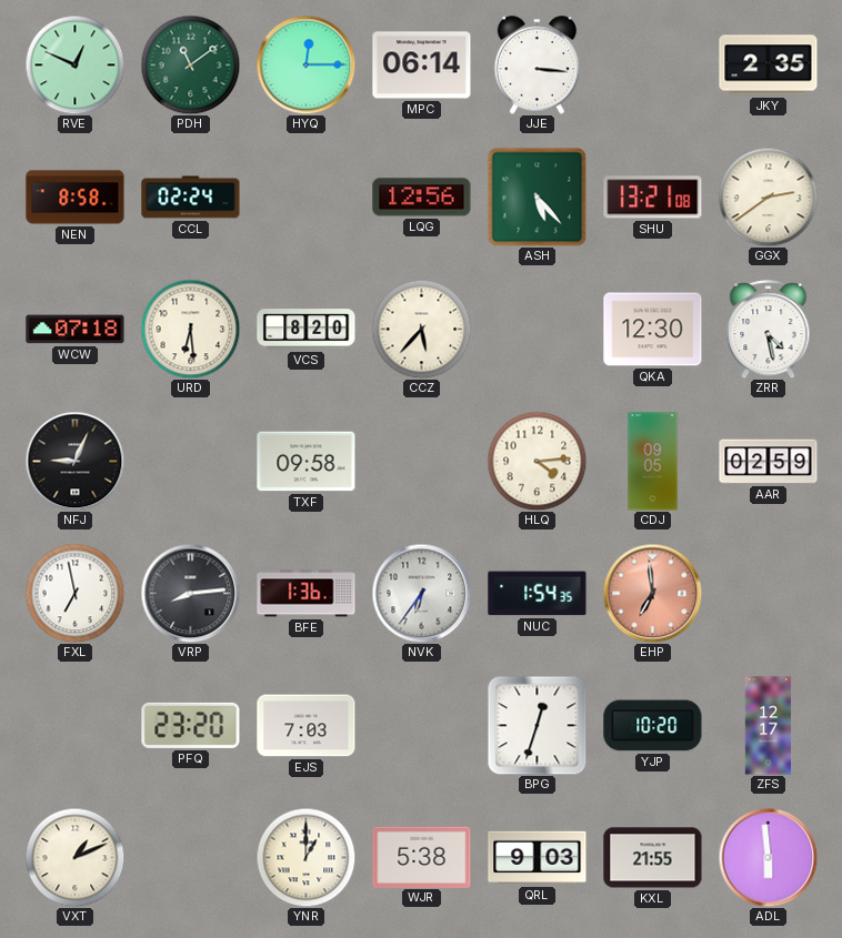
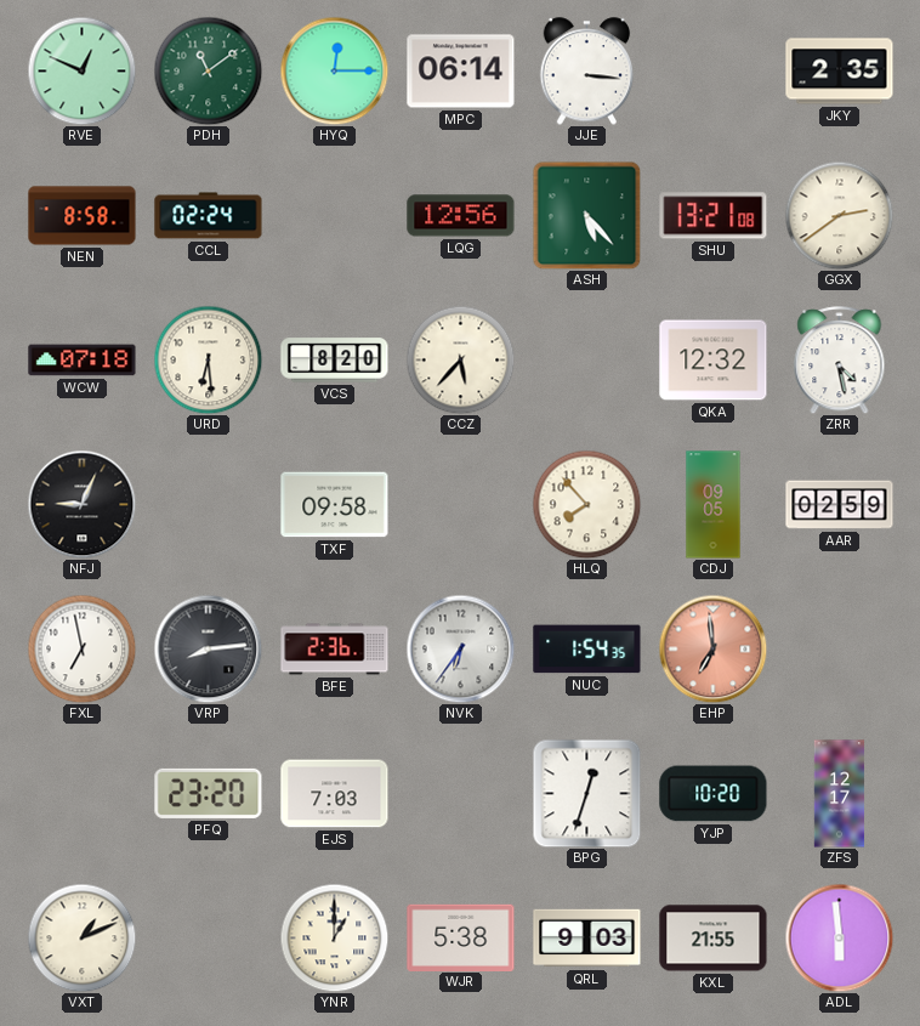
QKA: 12:30 -> 12:32 (714, 361)
HLQ: 4:14 -> 7:53 (586, 504)
BFE: 1:36 -> 2:36 (335, 650)
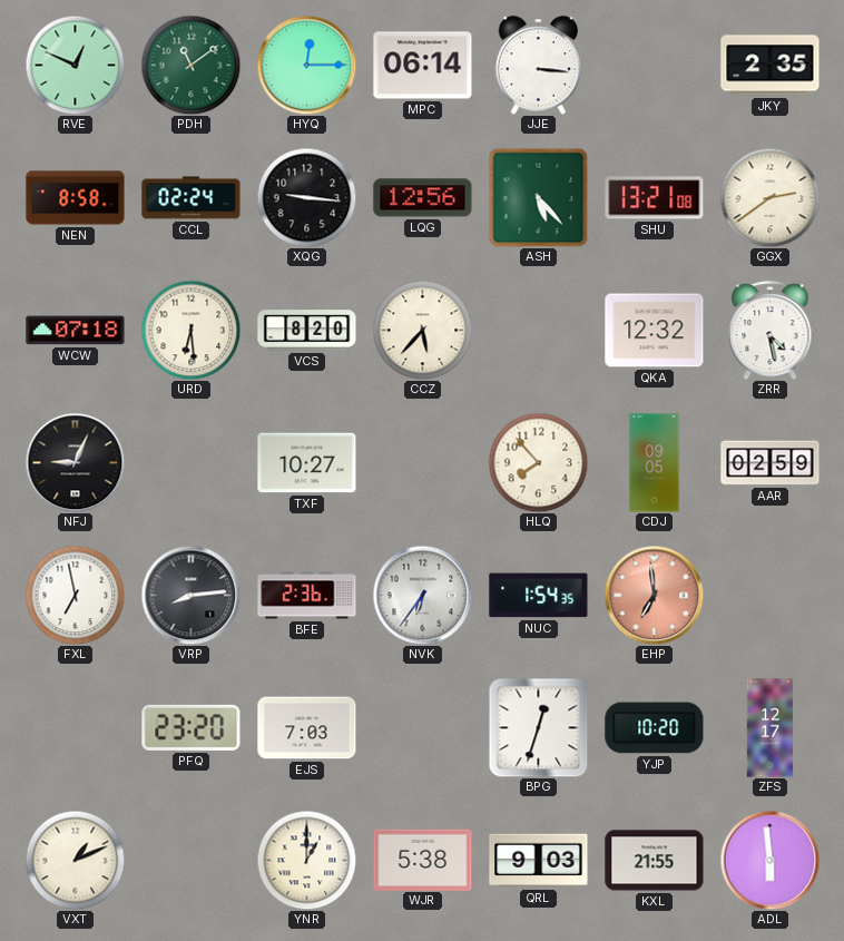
XQG: none -> 9:16 (306, 197)
TXF: 09:58 -> 10:27 (307, 463)
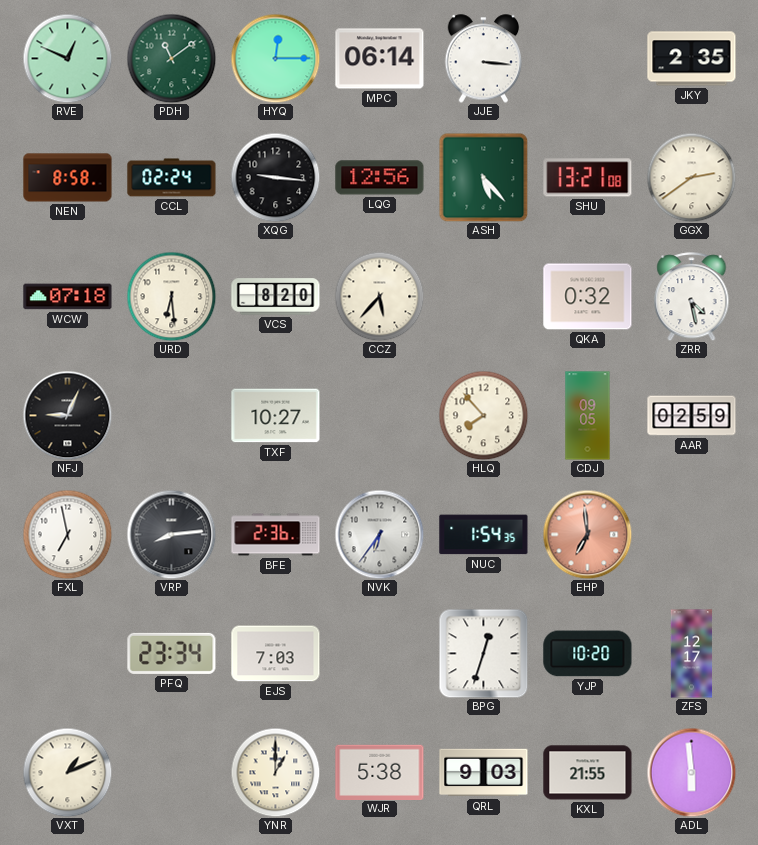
QKA: 12:32 -> 0:32 (588, 297)
PFQ: 23:20 -> 23:34 (172, 653)
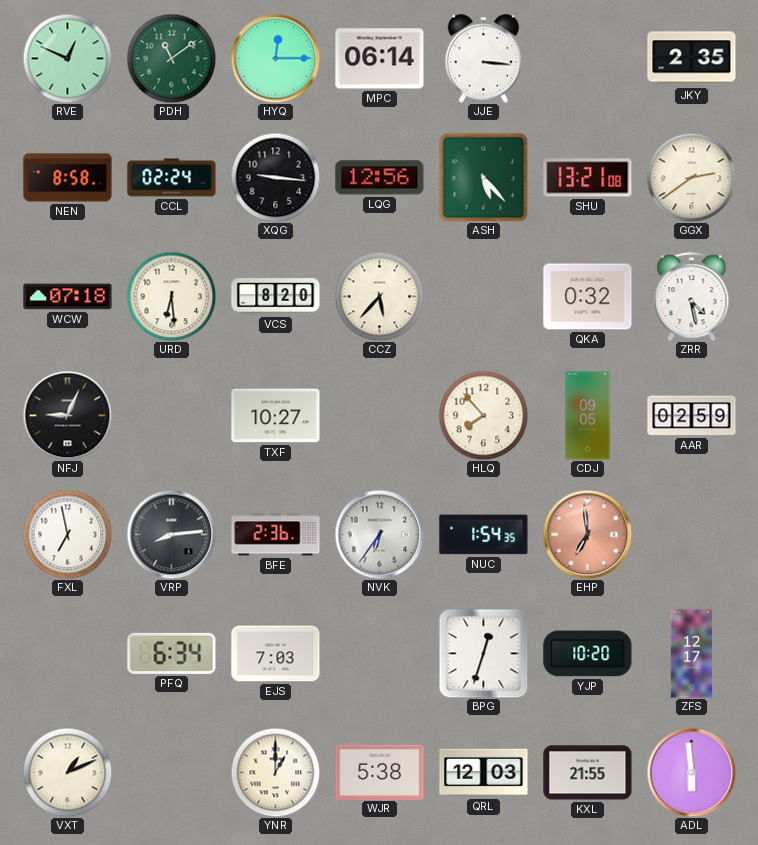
PFQ: 23:34 -> 6:34 (172, 653)
QRL: 9:03 -> 12:03 (484, 773)
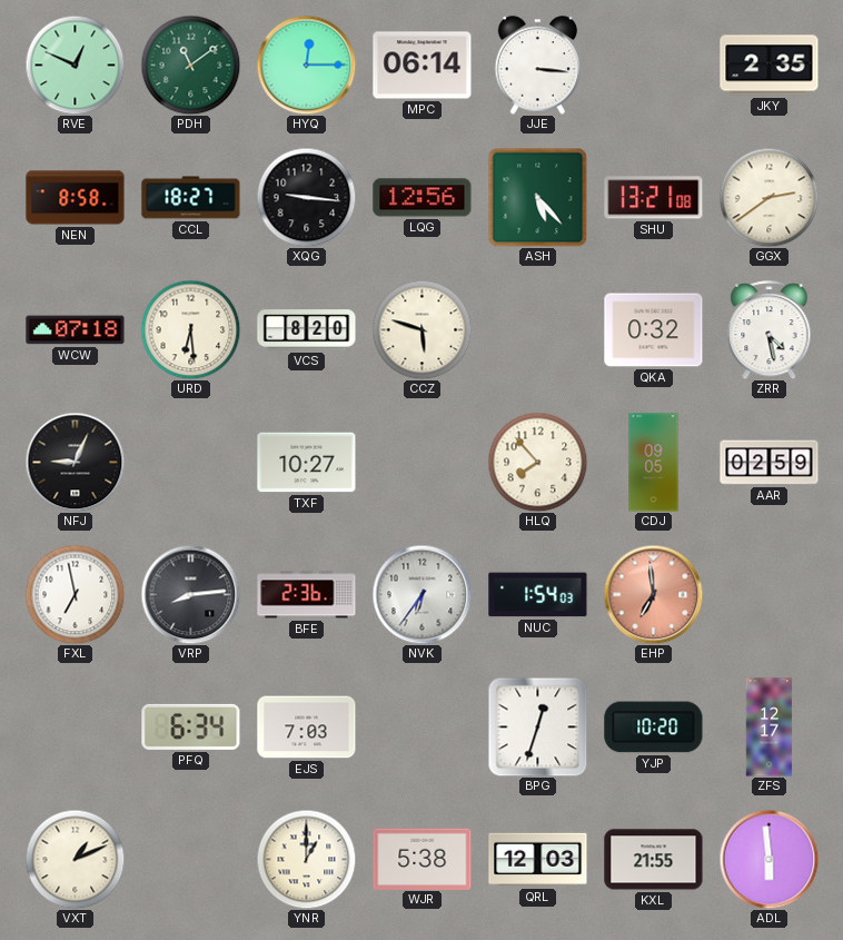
CCL: 02:24 -> 18:27 (191, 198)
CCZ: 5:37 -> 5:48 (421, 329)
NUC: 1:54:35 -> 1:54:03 (538, 595)
